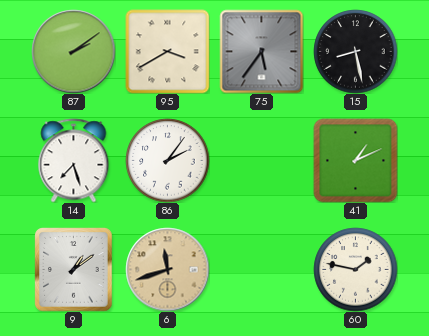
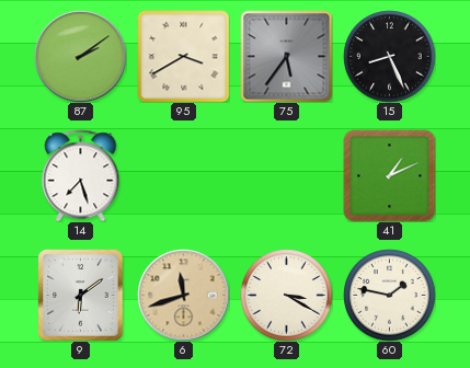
15: 8:28 -> 8:26 (389, 56)
86: 2:06 -> none (167, 160)
9: 1:09 -> 6:09 (81, 295)
72: none -> 3:20 (286, 295)
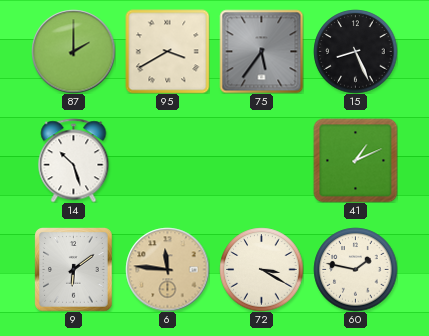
87: 2:09 -> 2:00 (73, 51)
14: 7:27 -> 10:27 (74, 160)
6: 11:42 -> 11:46 (167, 269)
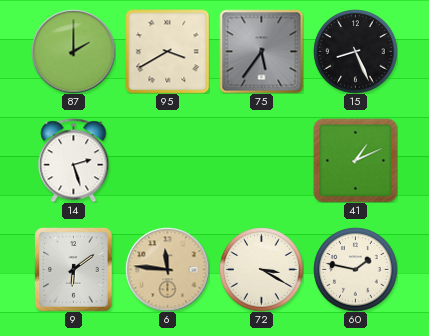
14: 10:27 -> 2:27 (74, 160)
